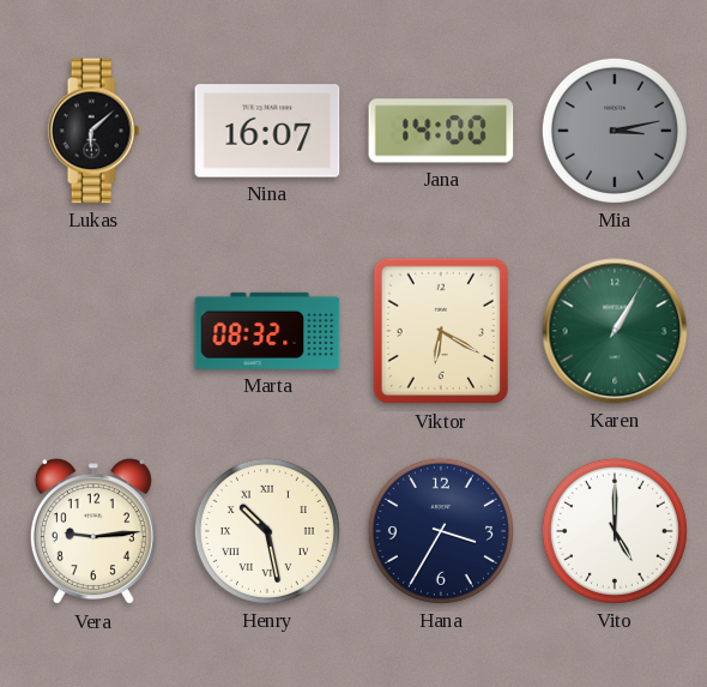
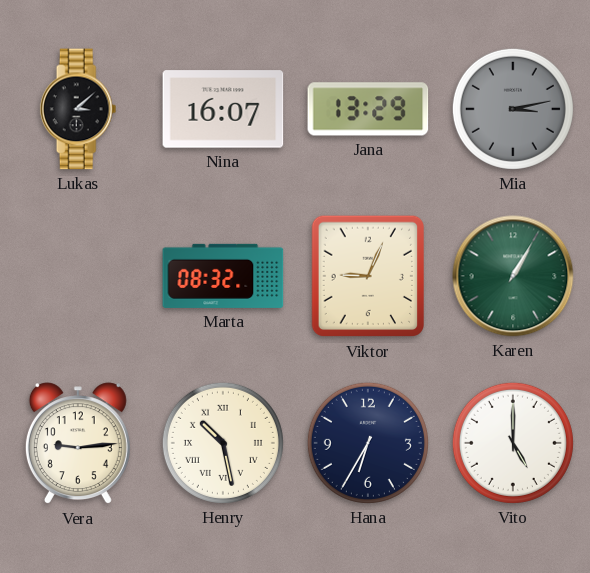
Lukas: 6:08 -> 3:08 (78, 109)
Jana: 14:00 -> 13:29 (368, 109)
Viktor: 6:20 -> 9:04 (367, 276)
Hana: 3:35 -> 6:35 (368, 443)
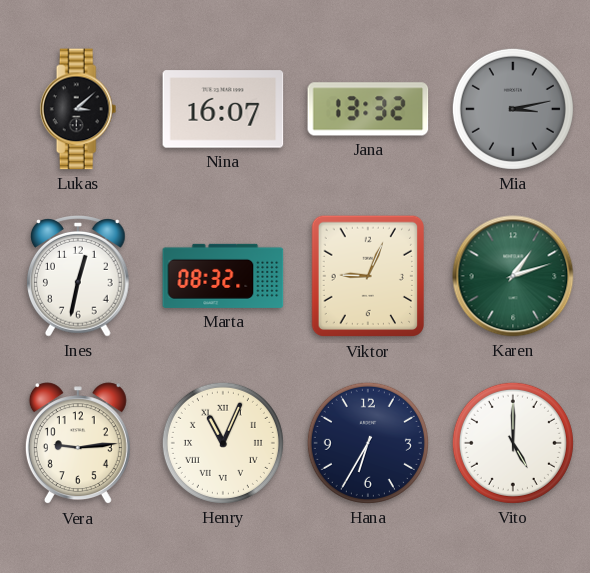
Jana: 13:29 -> 13:32 (368, 109)
Ines: none -> 12:32 (79, 276)
Karen: 1:05 -> 1:12 (513, 276)
Henry: 10:28 -> 11:04 (223, 443)
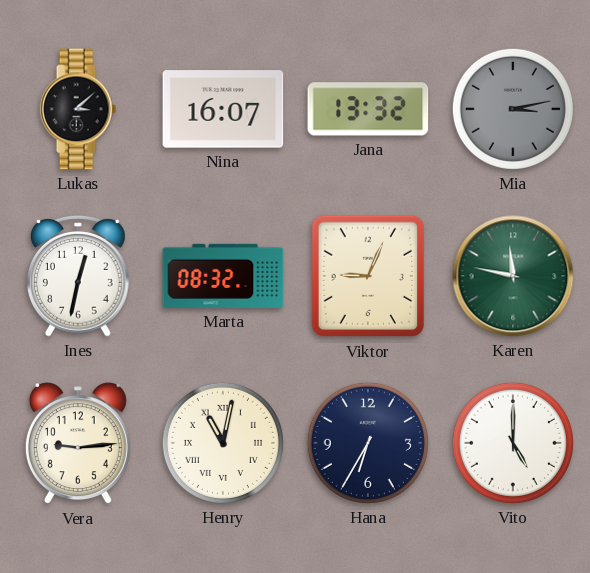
Karen: 1:12 -> 11:47 (513, 276)
Henry: 11:04 -> 11:02 (223, 443)
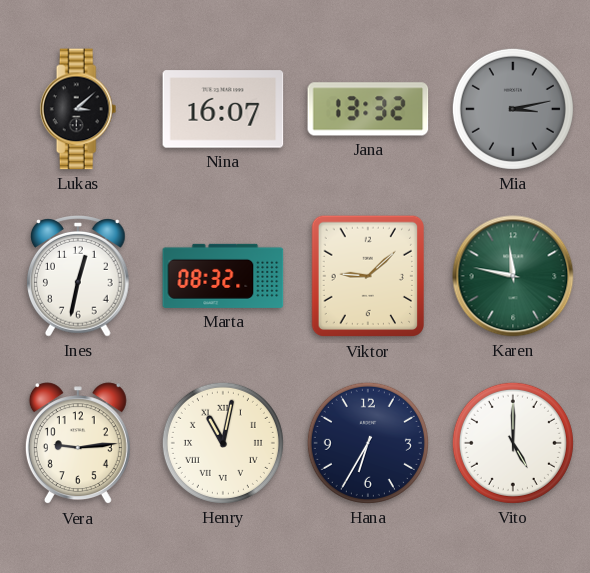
Viktor: 9:04 -> 9:08 (367, 276)
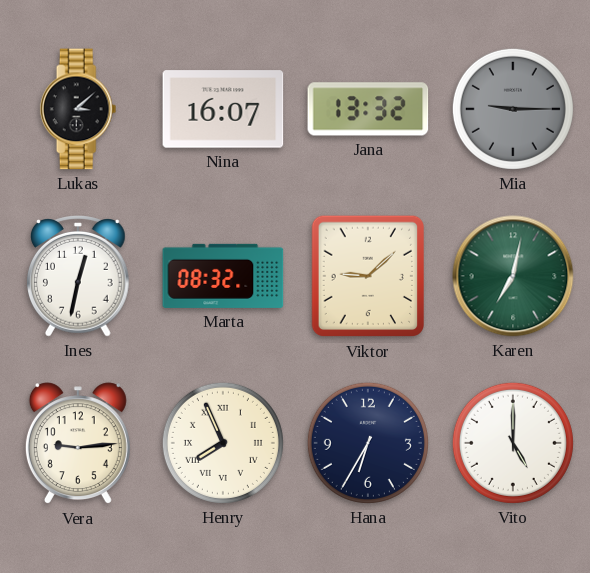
Mia: 3:13 -> 9:15 (513, 109)
Karen: 11:47 -> 7:02 (513, 276)
Henry: 11:02 -> 7:56 (223, 443)
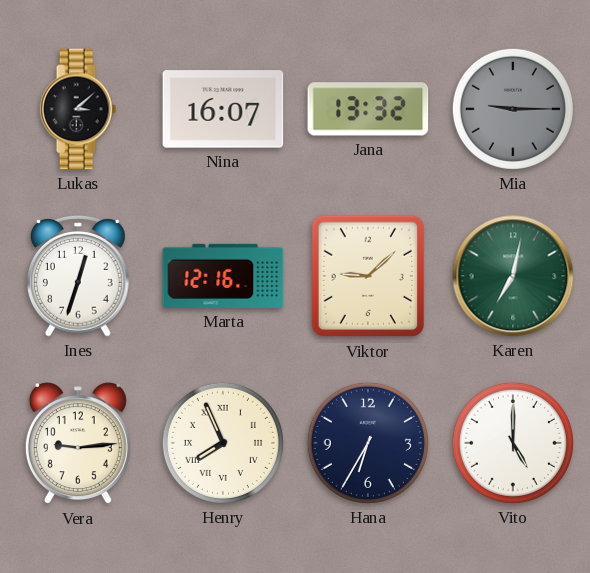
Ines: 12:32 -> 12:33 (79, 276)
Marta: 08:32 -> 12:16 (223, 276)
